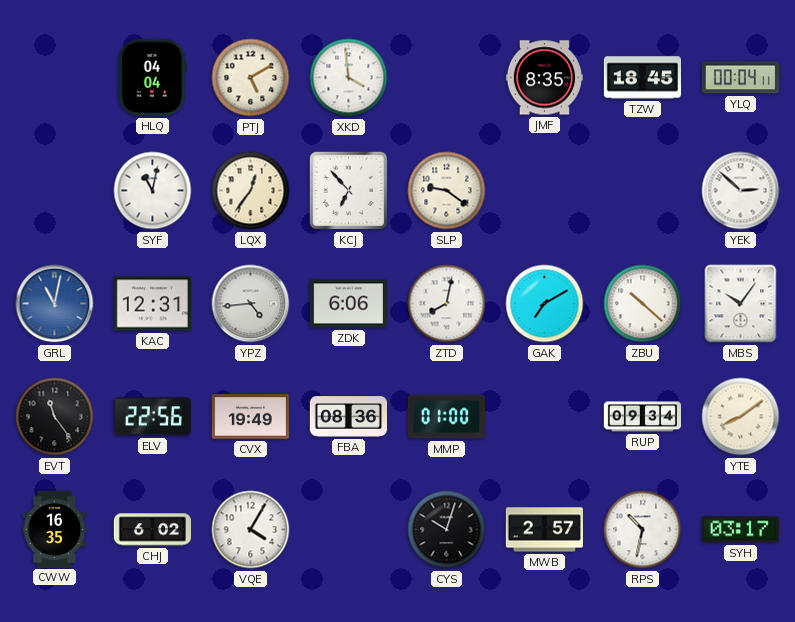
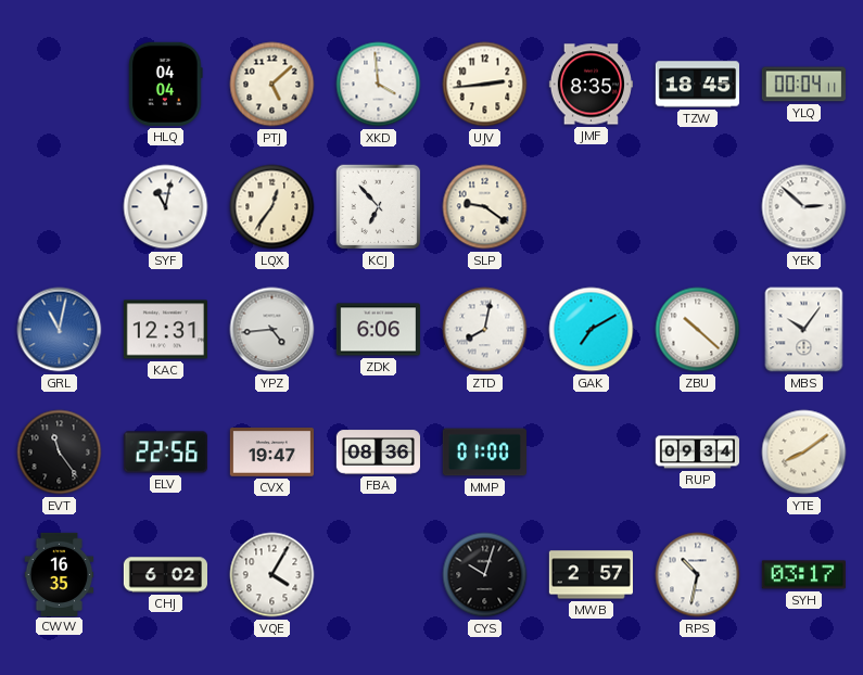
PTJ: 5:10 -> 5:08 (272, 85)
UJV: none -> 2:44 (485, 85)
CVX: 19:49 -> 19:47 (271, 453)
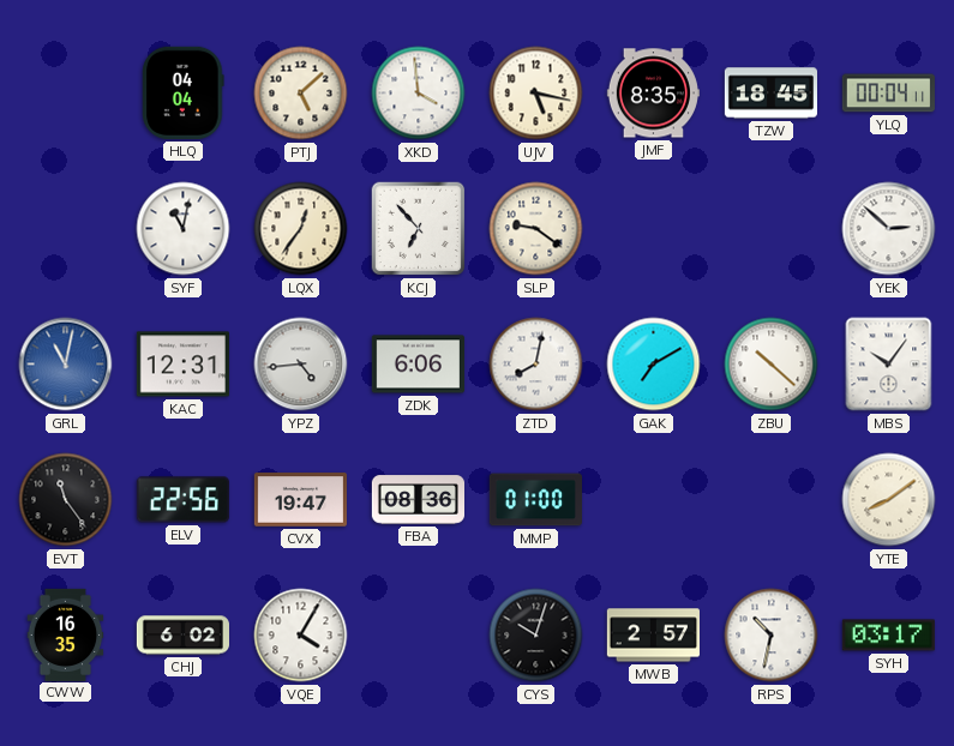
UJV: 2:44 -> 5:17 (536, 94)
RUP: 09:34 -> none (697, 453)
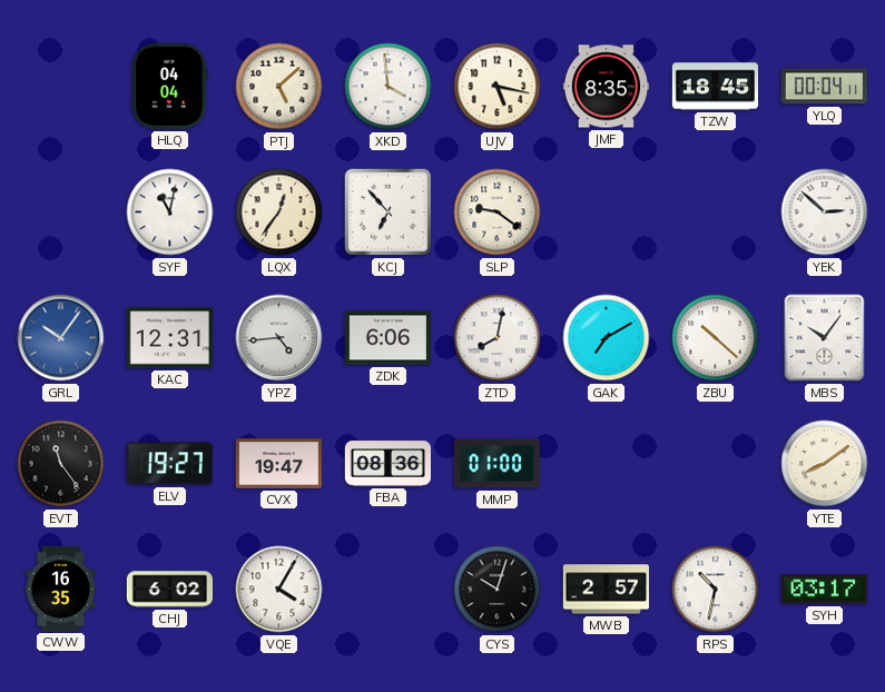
GRL: 11:02 -> 10:06 (61, 338)
ELV: 22:56 -> 19:27 (169, 464)
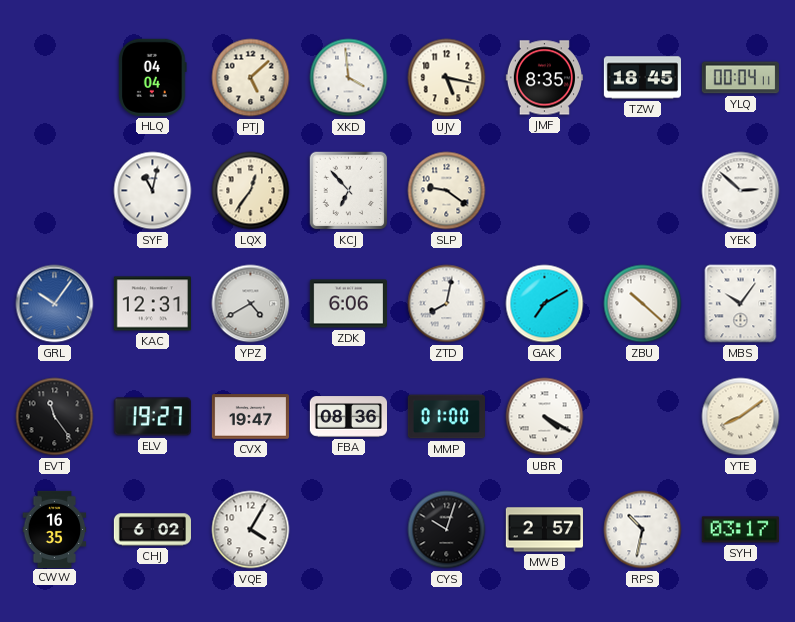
YPZ: 4:44 -> 4:40 (251, 304)
UBR: none -> 4:20 (545, 417)
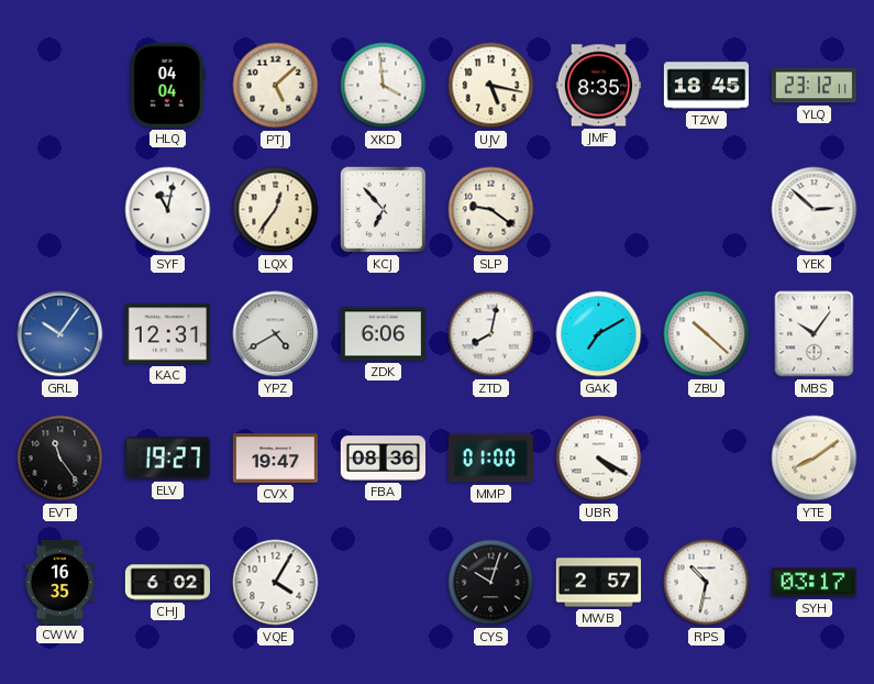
YLQ: 00:04 -> 23:12 (814, 86)
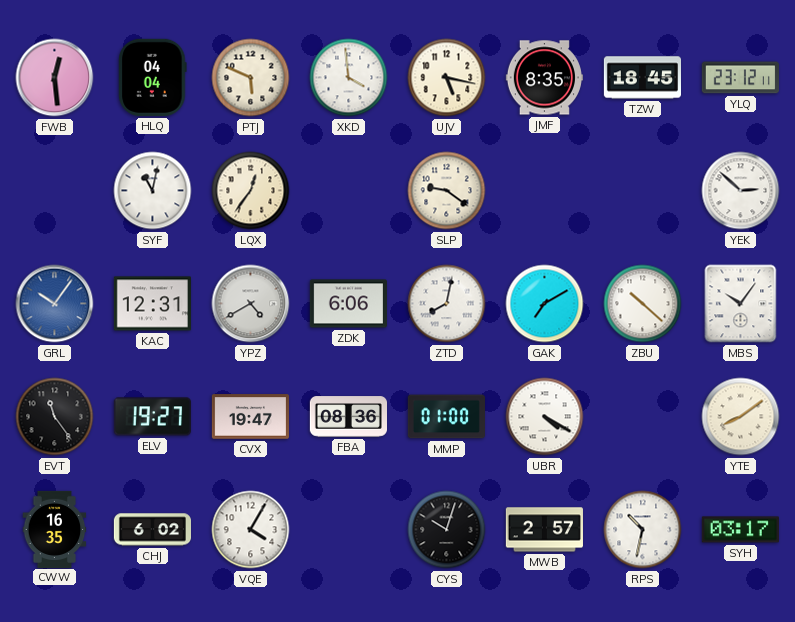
FWB: none -> 12:29 (55, 78)
PTJ: 5:08 -> 5:49 (251, 78)
KCJ: 6:53 -> none (384, 210)
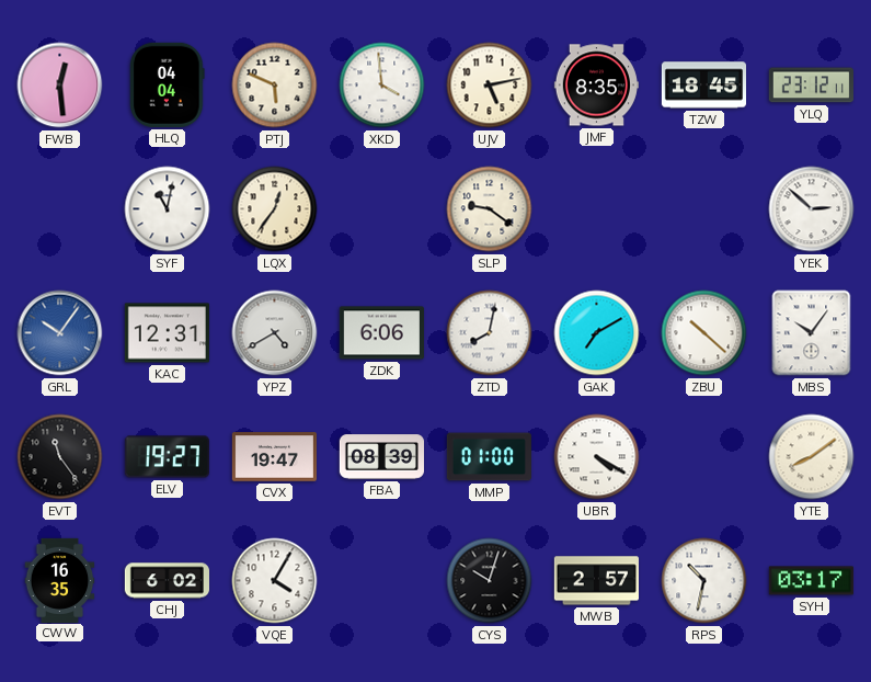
UJV: 5:17 -> 5:13 (490, 86)
FBA: 08:36 -> 08:39 (381, 457)
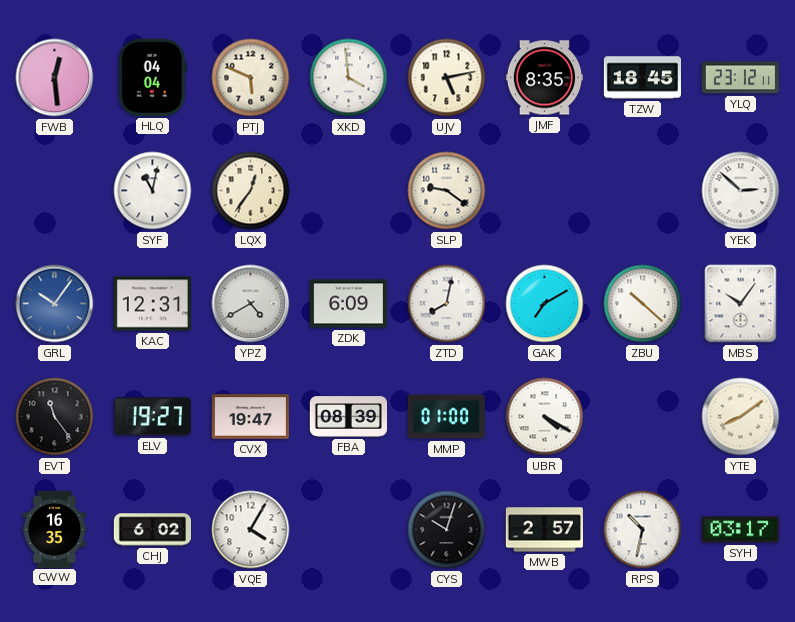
ZDK: 6:06 -> 6:09 (348, 304)
